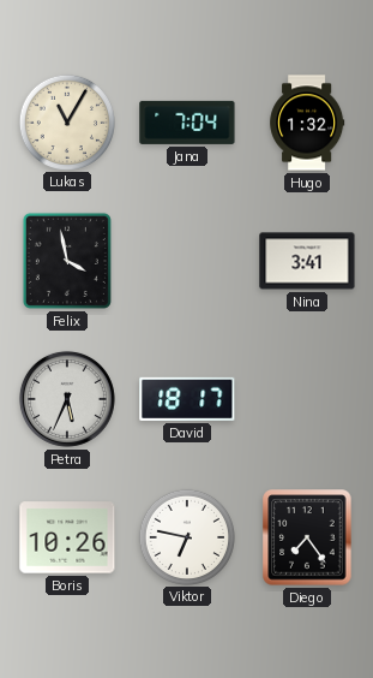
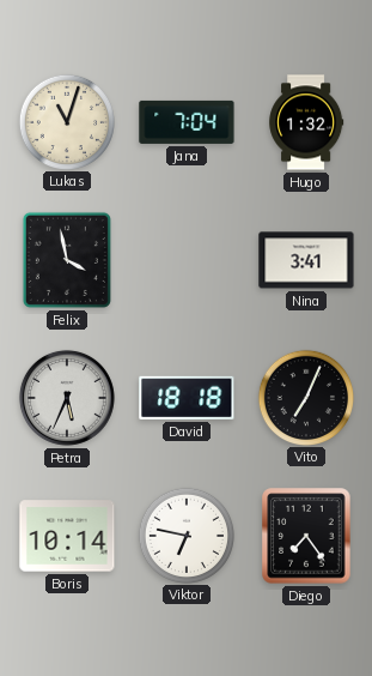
Lukas: 11:05 -> 11:03 (66, 121)
David: 18:17 -> 18:18 (187, 398)
Vito: none -> 7:04 (305, 397)
Boris: 10:26 -> 10:14 (67, 536)
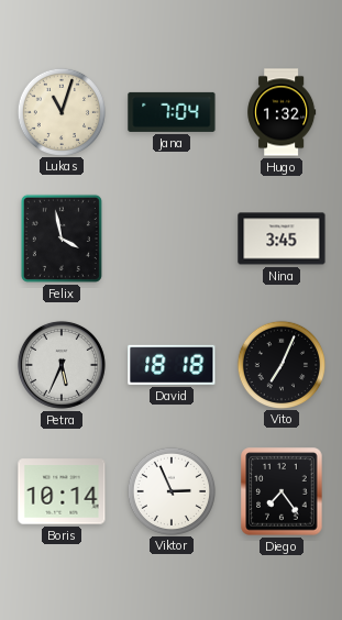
Nina: 3:41 -> 3:45 (282, 239)
Viktor: 6:47 -> 2:56 (170, 490)
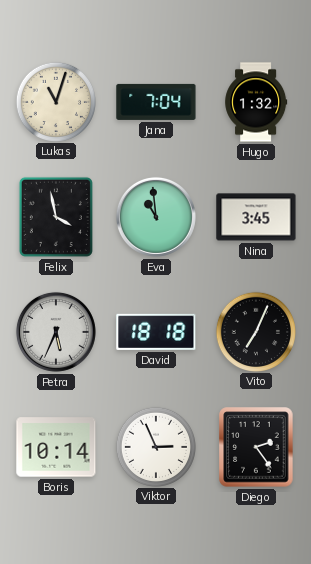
Eva: none -> 10:59 (156, 217)
Diego: 7:24 -> 2:24 (256, 447)
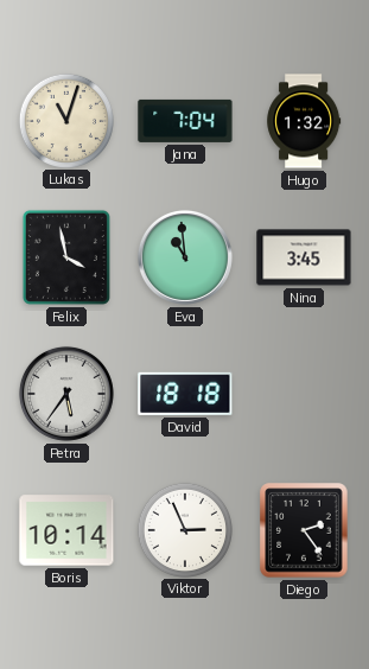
Petra: 5:34 -> 5:36 (66, 394)
Vito: 7:04 -> none (255, 331)
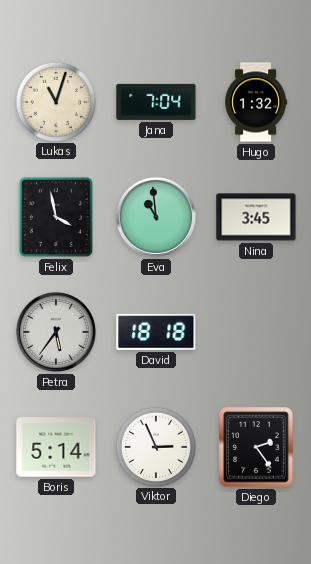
Boris: 10:14 -> 5:14 (56, 447)
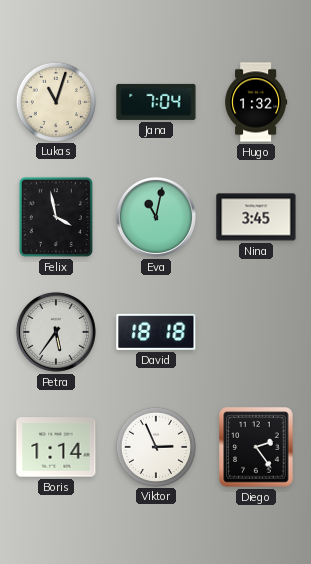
Eva: 10:59 -> 11:02 (156, 217)
Boris: 5:14 -> 1:14 (56, 447)
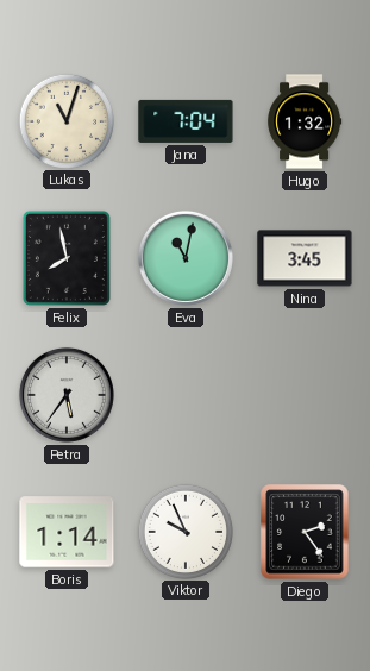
Felix: 3:58 -> 7:58 (67, 258)
David: 18:18 -> none (156, 332)
Viktor: 2:56 -> 9:56 (184, 531)
